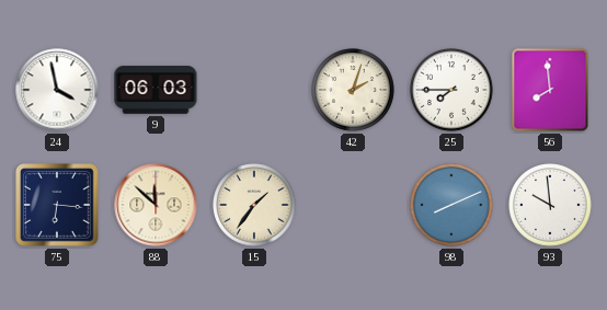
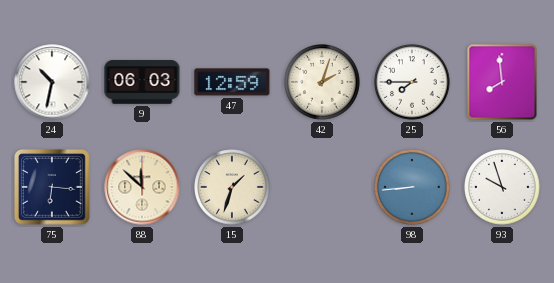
24: 3:58 -> 10:32 (52, 82)
47: none -> 12:59 (232, 82)
15: 1:36 -> 1:33 (232, 187)
98: 8:11 -> 8:44 (412, 187)
93: 9:59 -> 9:57 (502, 187)
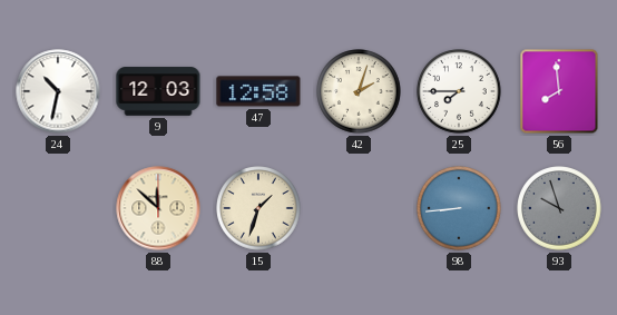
9: 06:03 -> 12:03 (158, 91)
47: 12:59 -> 12:58 (258, 91)
75: 6:16 -> none (53, 188)
93 dial: white -> grey (559, 208)
